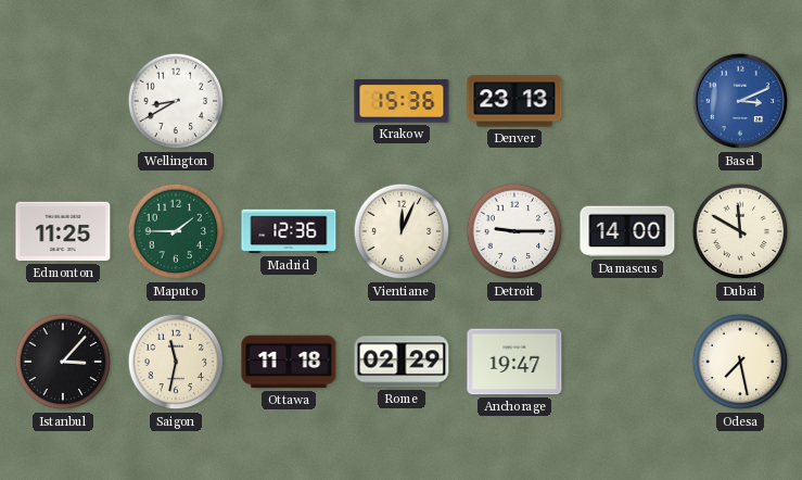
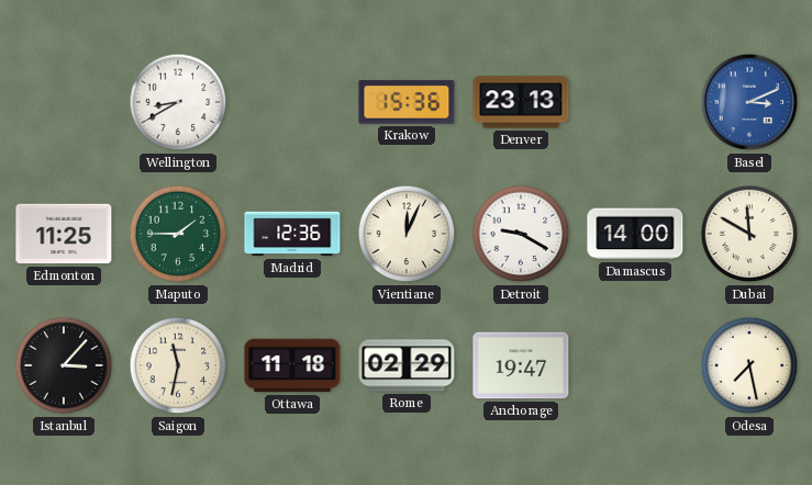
Detroit: 9:15 -> 9:20 (521, 234)
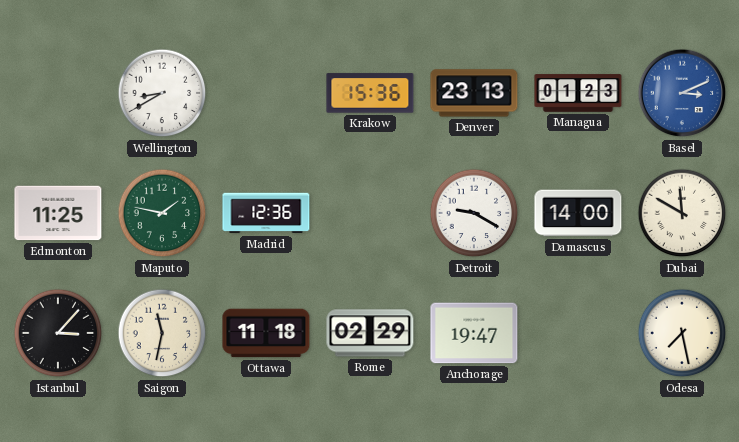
Managua: none -> 01:23 (578, 93)
Maputo: 1:45 -> 1:47 (162, 213)
Vientiane: 12:04 -> none (407, 234)
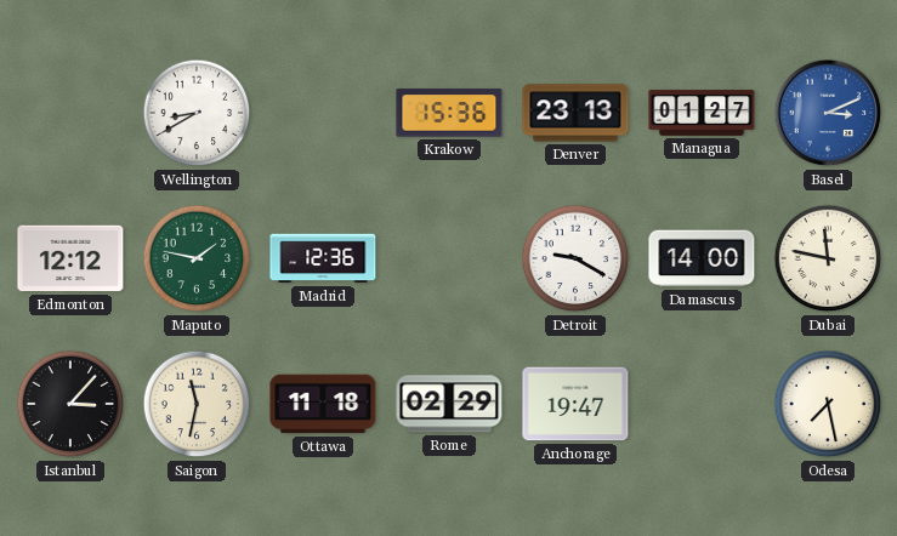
Managua: 01:23 -> 01:27 (702, 113)
Edmonton: 11:25 -> 12:12 (70, 258)
Dubai: 11:50 -> 11:47 (828, 258)
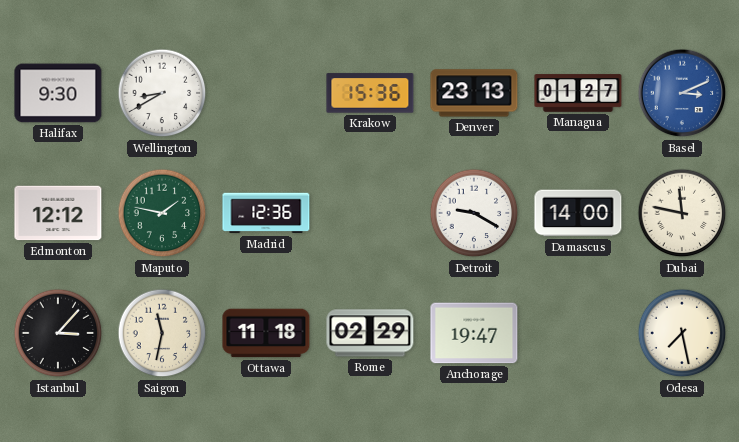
Halifax: none -> 9:30 (58, 93)
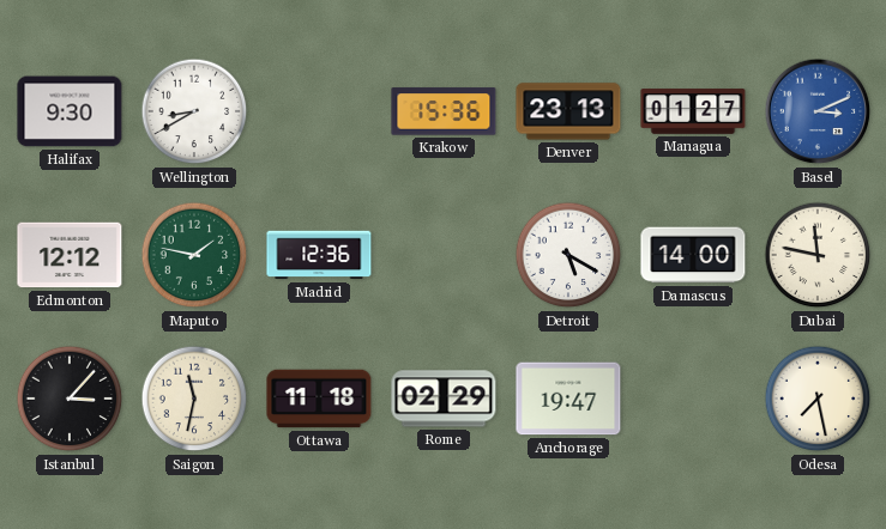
Detroit: 9:20 -> 5:20 (568, 255)
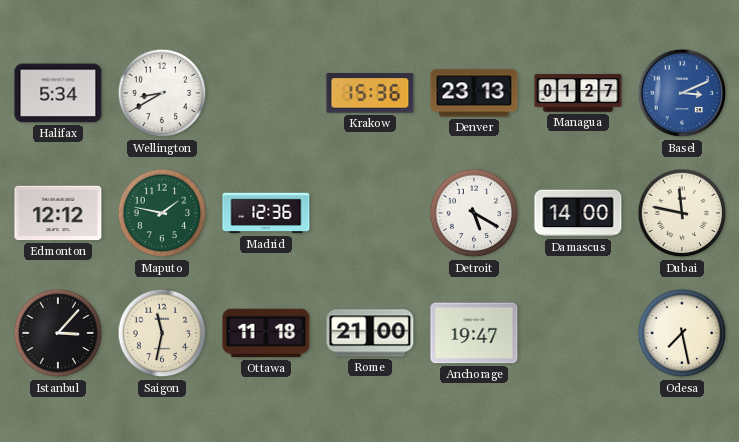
Halifax: 9:30 -> 5:34 (58, 93)
Rome: 02:29 -> 21:00 (370, 333)
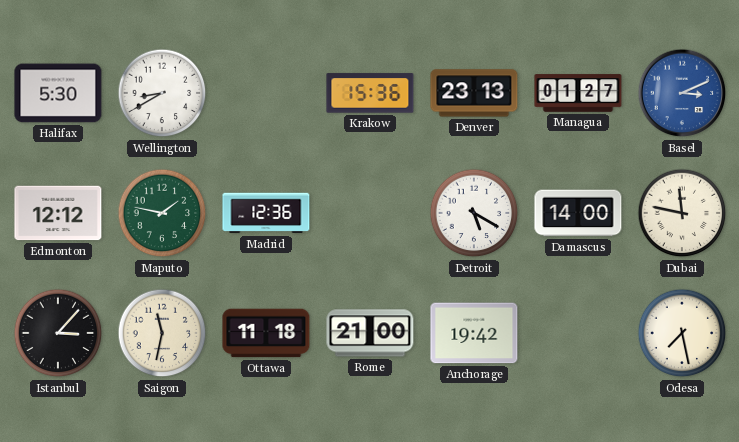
Halifax: 5:34 -> 5:30 (58, 93)
Anchorage: 19:47 -> 19:42 (474, 333)
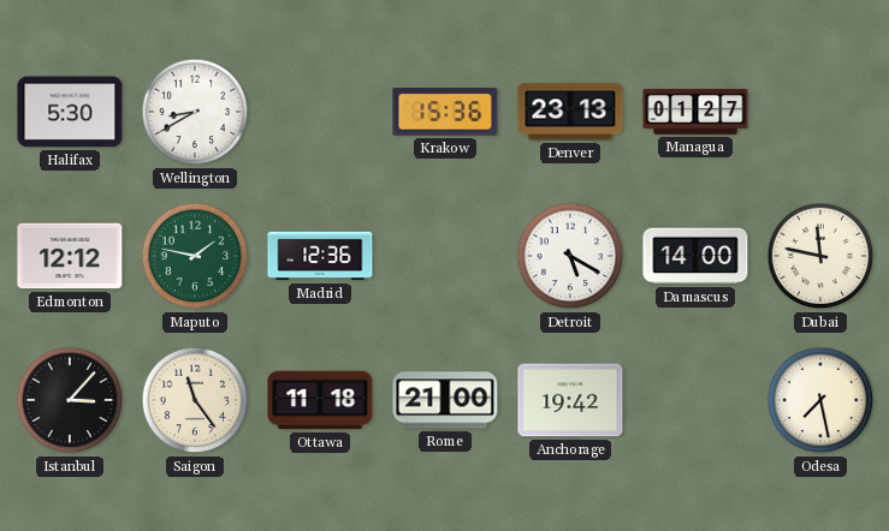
Basel: 3:11 -> none (682, 93)
Saigon: 11:32 -> 11:24 (195, 400)
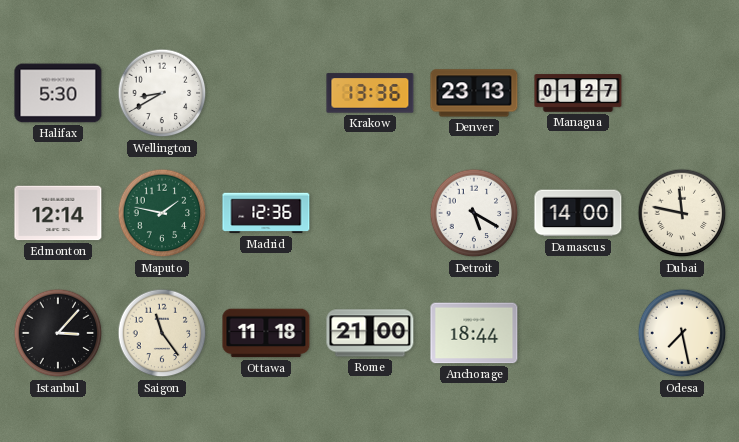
Krakow: 15:36 -> 13:36 (370, 93)
Edmonton: 12:12 -> 12:14 (58, 213)
Anchorage: 19:42 -> 18:44 (474, 333)
